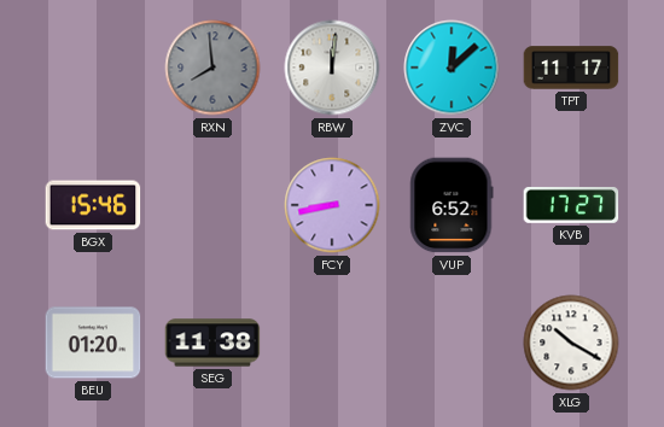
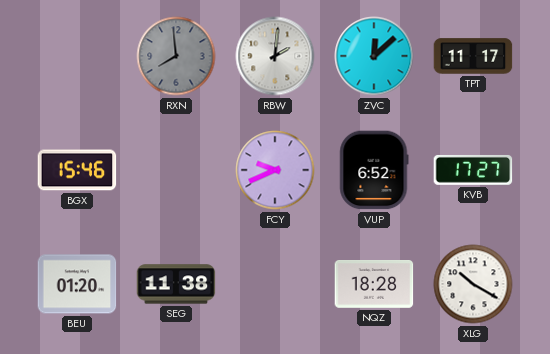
RBW: 12:01 -> 2:01 (275, 56)
FCY: 8:43 -> 9:41 (275, 170)
NQZ: none -> 18:28 (374, 285)
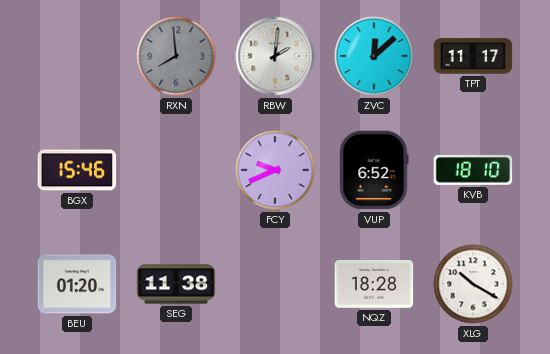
KVB: 17:27 -> 18:10 (473, 170)
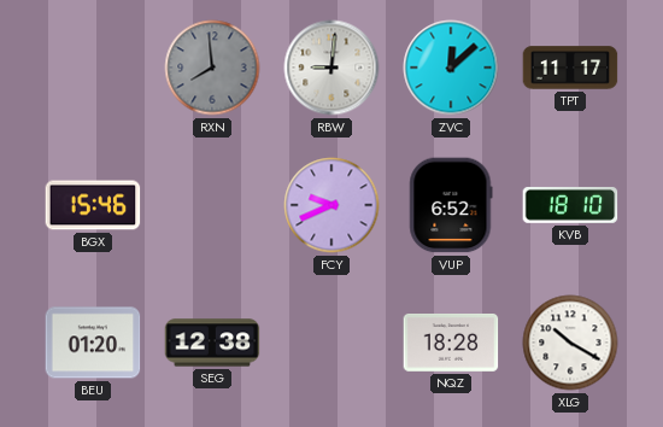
RBW: 2:01 -> 9:01 (331, 68)
SEG: 11:38 -> 12:38 (212, 343)
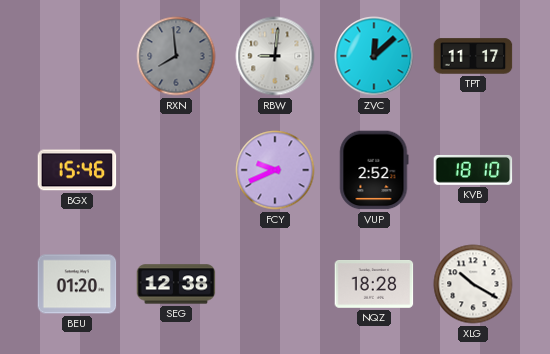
VUP: 6:52 -> 2:52 (374, 170)
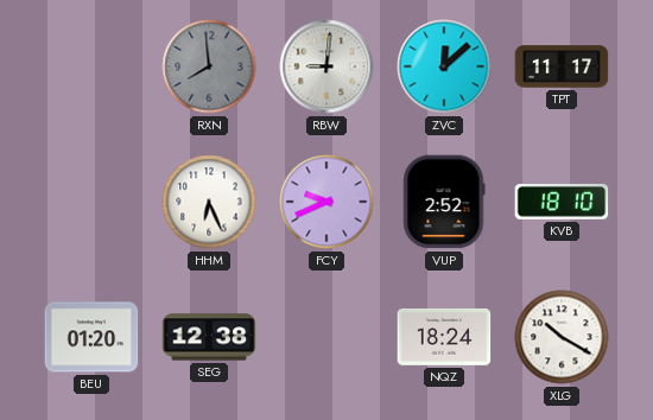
BGX: 15:46 -> none (77, 170)
HHM: none -> 6:26 (209, 202)
NQZ: 18:28 -> 18:24 (444, 338)
